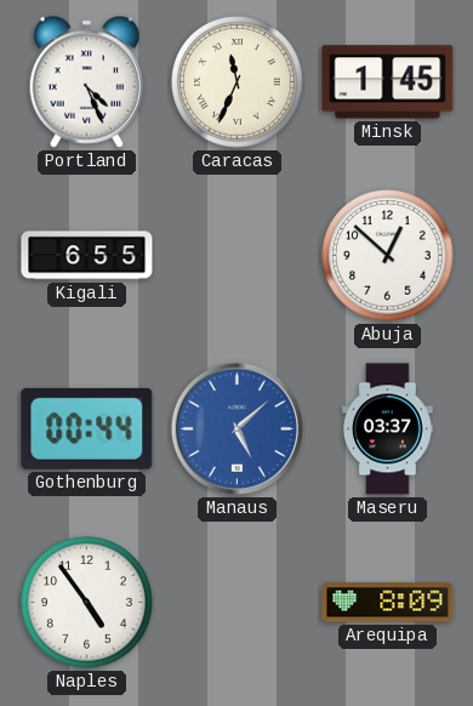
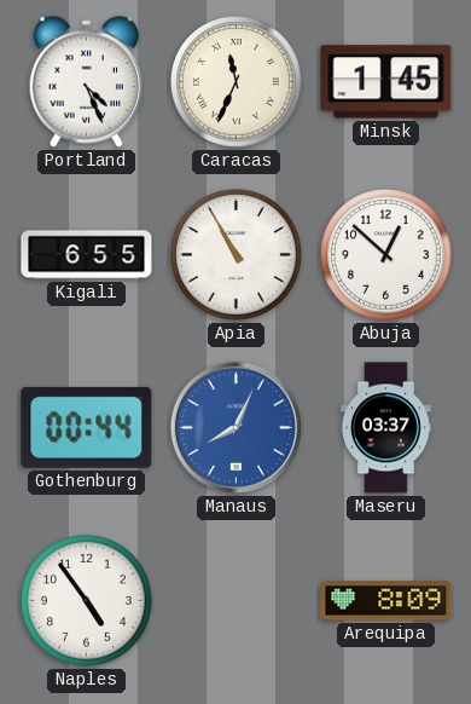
Apia: none -> 10:55 (237, 255)
Manaus: 5:08 -> 8:04 (235, 427)
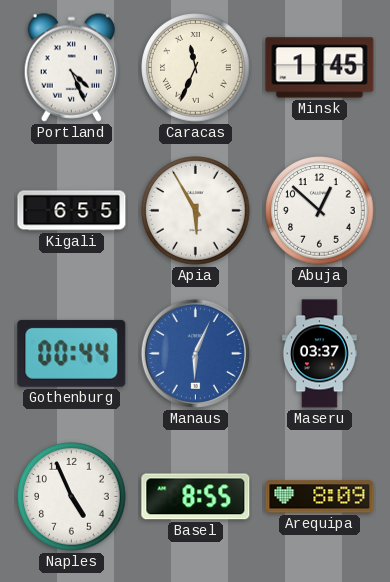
Apia: 10:55 -> 5:55 (196, 211)
Manaus: 8:04 -> 6:04 (195, 353)
Naples: 4:54 -> 4:56 (72, 497)
Basel: none -> 8:55 (196, 497)
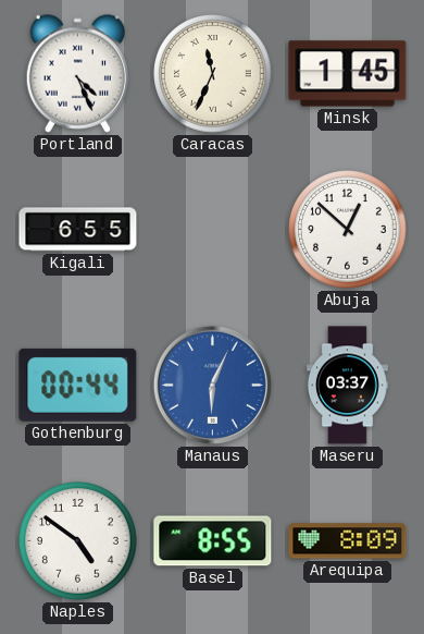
Apia: 5:55 -> none (196, 211)
Naples: 4:56 -> 4:51 (78, 541)
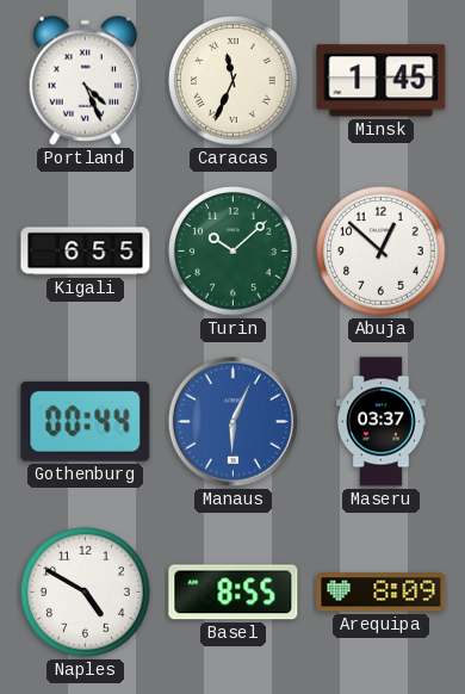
Turin: none -> 10:08 (234, 252)
Naples: 4:51 -> 4:50 (86, 593)
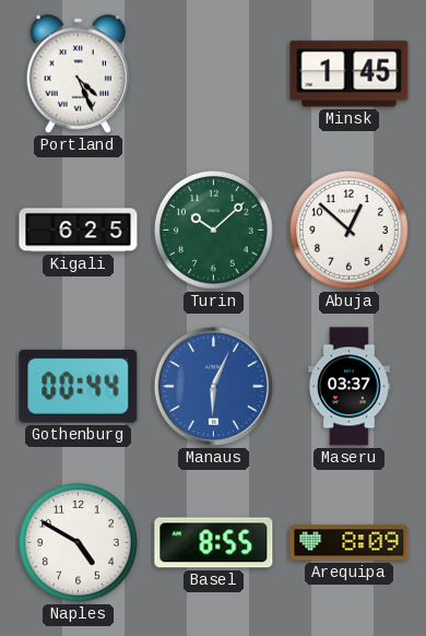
Caracas: 11:34 -> none (234, 81)
Kigali: 6:55 -> 6:25 (79, 231)
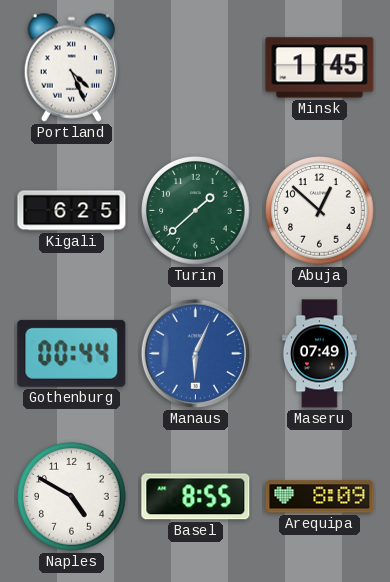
Turin: 10:08 -> 1:38 (196, 211)
Maseru: 03:37 -> 07:49 (320, 354)
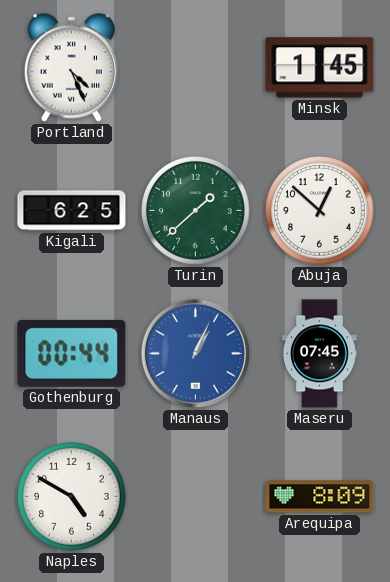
Manaus: 6:04 -> 1:04 (195, 353)
Maseru: 07:49 -> 07:45 (320, 354)
Basel: 8:55 -> none (196, 497)
